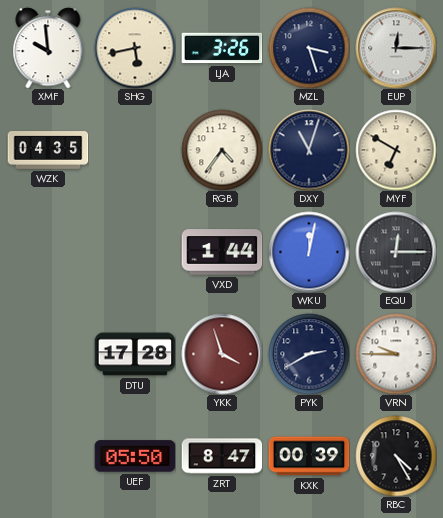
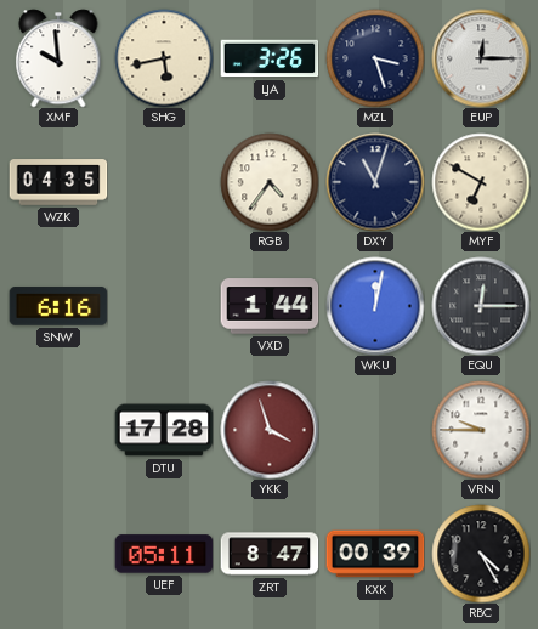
SNW: none -> 6:16 (58, 306)
PYK: 2:40 -> none (309, 354)
UEF: 05:50 -> 05:11 (164, 554)
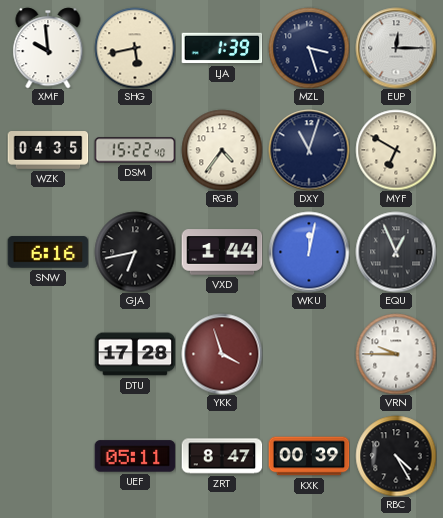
LJA: 3:26 -> 1:39 (222, 48)
DSM: none -> 15:22 (135, 150)
GJA: none -> 6:43 (135, 252)
EQU: 12:15 -> 12:56 (396, 252)
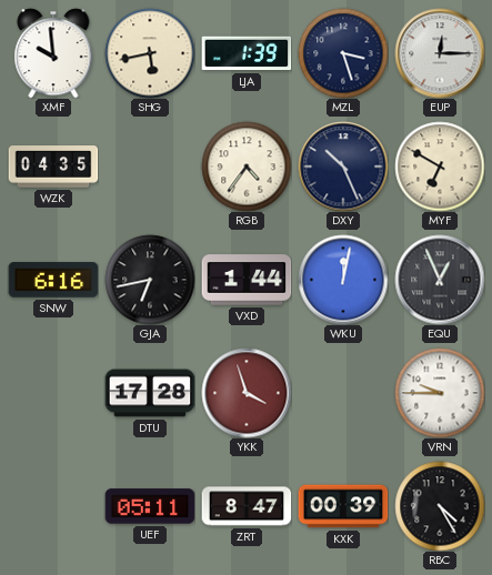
DSM: 15:22 -> none (135, 150)
DXY: 11:03 -> 10:26 (343, 167)
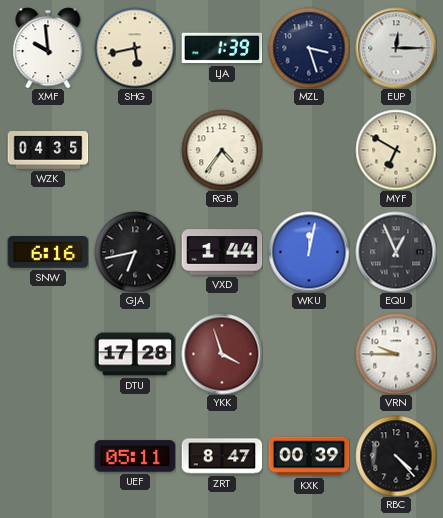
DXY: 10:26 -> none (343, 167)
RBC: 4:25 -> 4:23 (396, 456)
